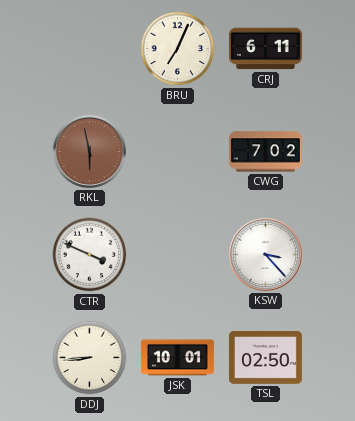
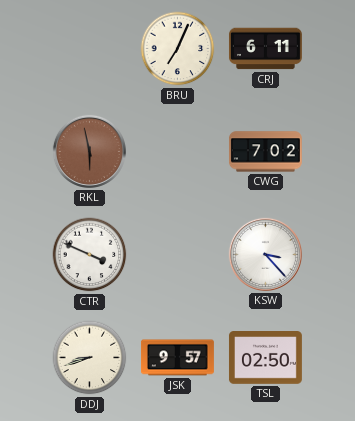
DDJ: 8:44 -> 8:42 (90, 358)
JSK: 10:01 -> 9:57 (177, 358)
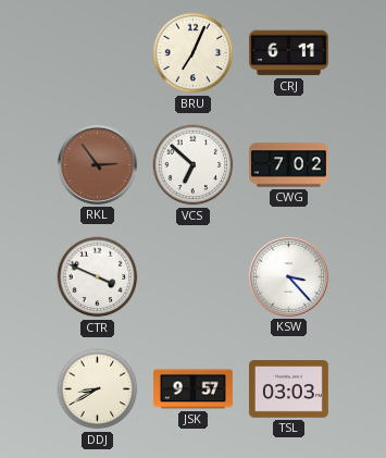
RKL: 5:58 -> 2:54 (97, 164)
VCS: none -> 6:52 (194, 165)
DDJ: 8:42 -> 8:40 (98, 389)
TSL: 02:50 -> 03:03 (288, 389)
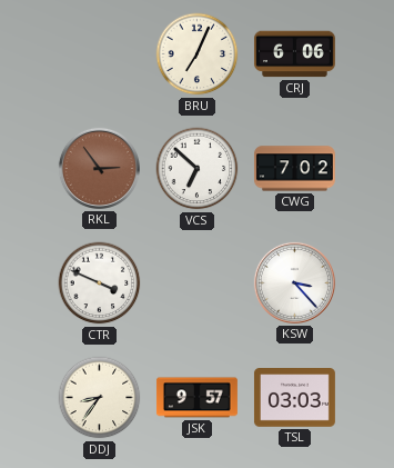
CRJ: 6:11 -> 6:06 (294, 54)
DDJ: 8:40 -> 8:36 (100, 398)
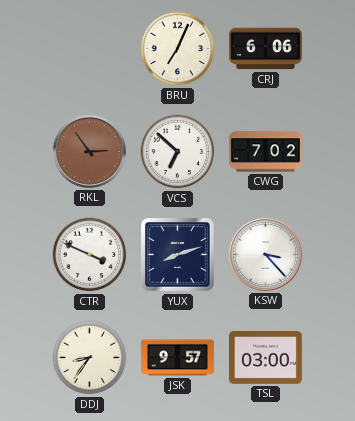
YUX: none -> 8:12 (178, 255)
TSL: 03:03 -> 03:00 (265, 358)
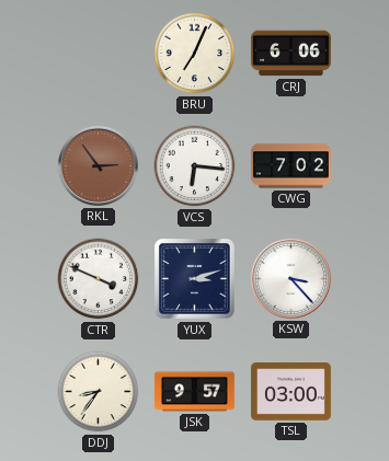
VCS: 6:52 -> 6:16 (195, 166)
YUX: 8:12 -> 3:12 (195, 279)
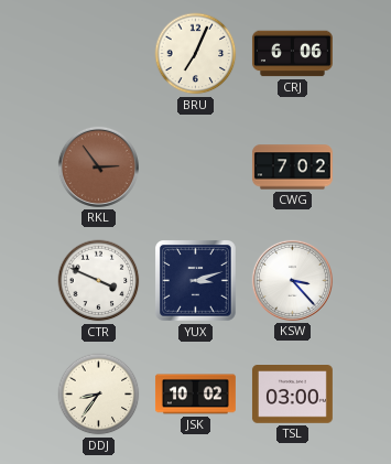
VCS: 6:16 -> none (195, 166)
JSK: 9:57 -> 10:02 (195, 395)
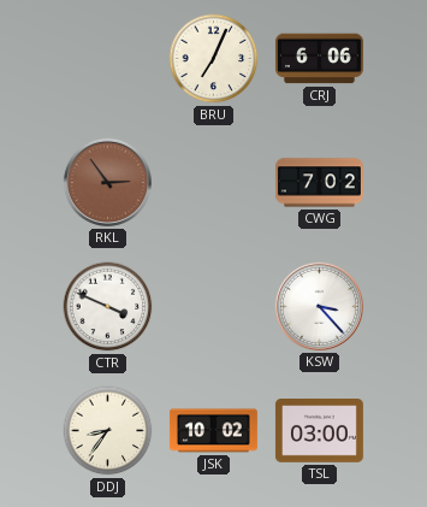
YUX: 3:12 -> none (196, 281)
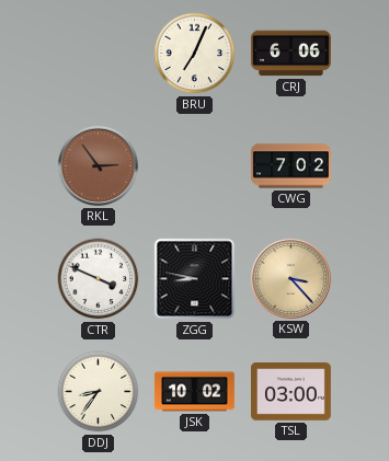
ZGG: none -> 8:47 (195, 279)
KSW dial: white -> champagne (290, 278)
